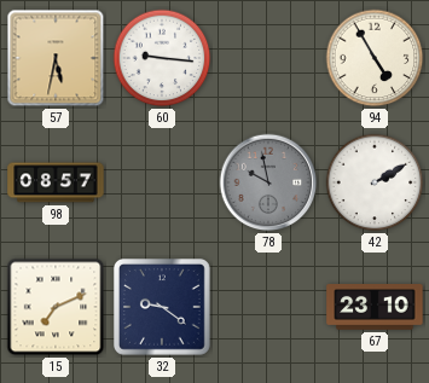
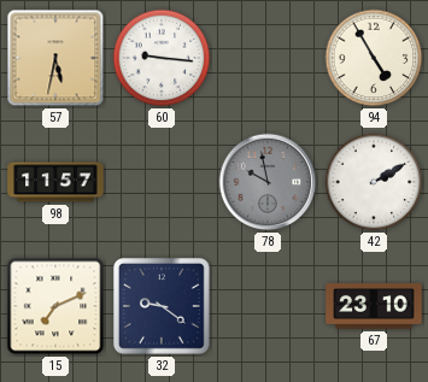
98: 08:57 -> 11:57 (55, 182)
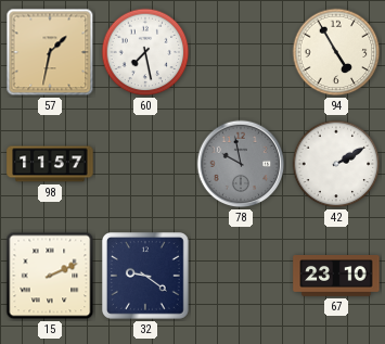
57: 5:32 -> 1:32 (50, 52)
60: 9:16 -> 7:28 (145, 52)
15: 7:11 -> 2:11 (50, 276)
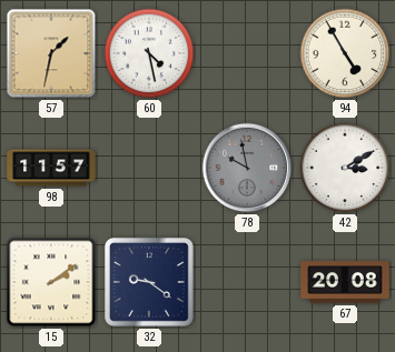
60: 7:28 -> 4:28 (149, 53)
42: 2:10 -> 3:10 (345, 168)
15: 2:11 -> 2:09 (51, 282)
67: 23:10 -> 20:08 (345, 283)
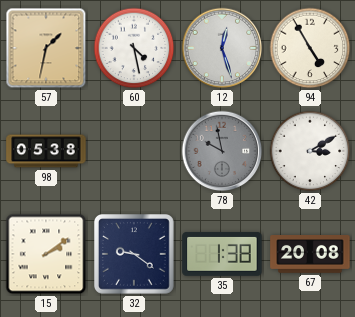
12: none -> 12:27 (222, 48)
98: 11:57 -> 05:38 (46, 151)
35: none -> 1:38 (222, 255)
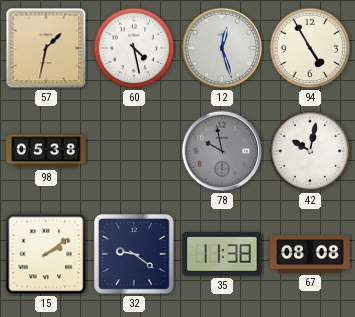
42: 3:10 -> 10:02 (310, 151)
35: 1:38 -> 11:38 (222, 255)
67: 20:08 -> 08:08 (310, 255)
